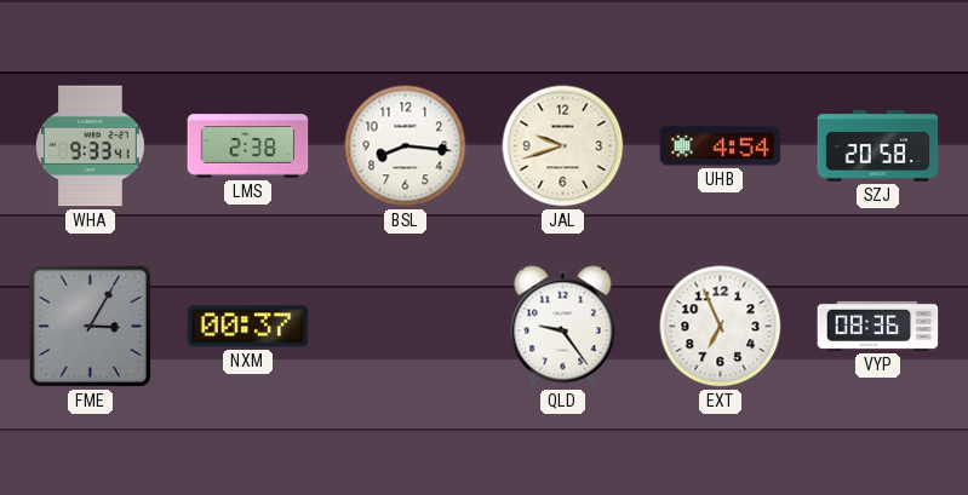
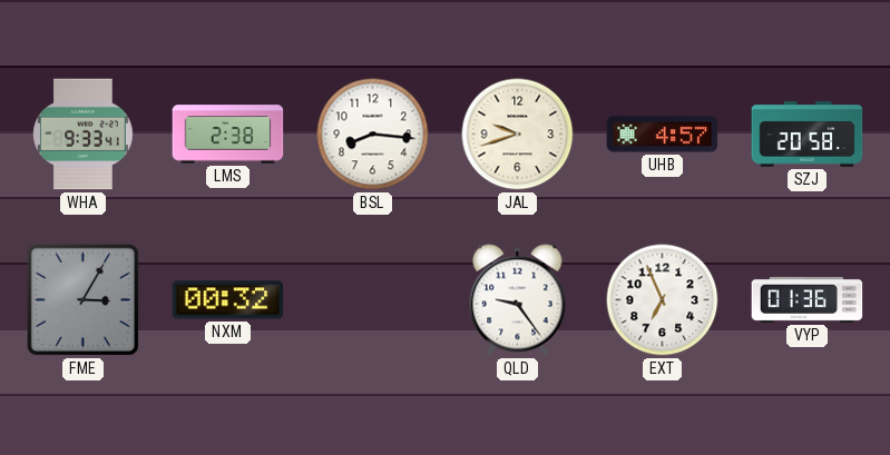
UHB: 4:54 -> 4:57 (663, 135)
NXM: 00:37 -> 00:32 (228, 300)
VYP: 08:36 -> 01:36 (808, 299)
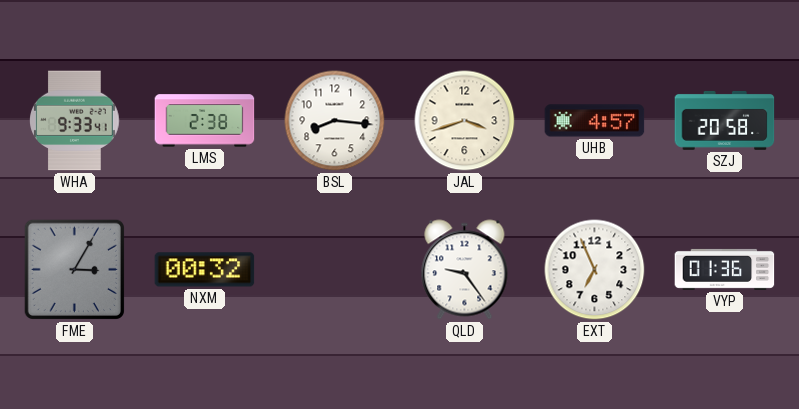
JAL: 9:42 -> 3:42 (465, 121)
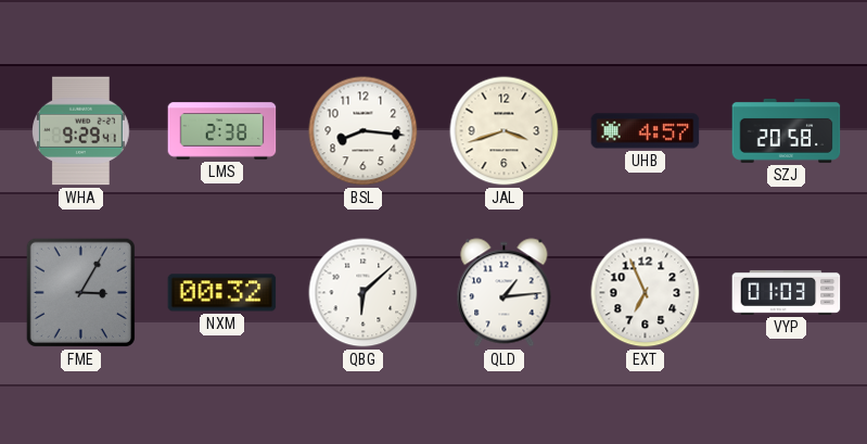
WHA: 9:33 -> 9:29 (81, 131)
QBG: none -> 6:08 (364, 293)
QLD: 9:24 -> 1:14 (505, 293)
VYP: 01:36 -> 01:03 (787, 292)
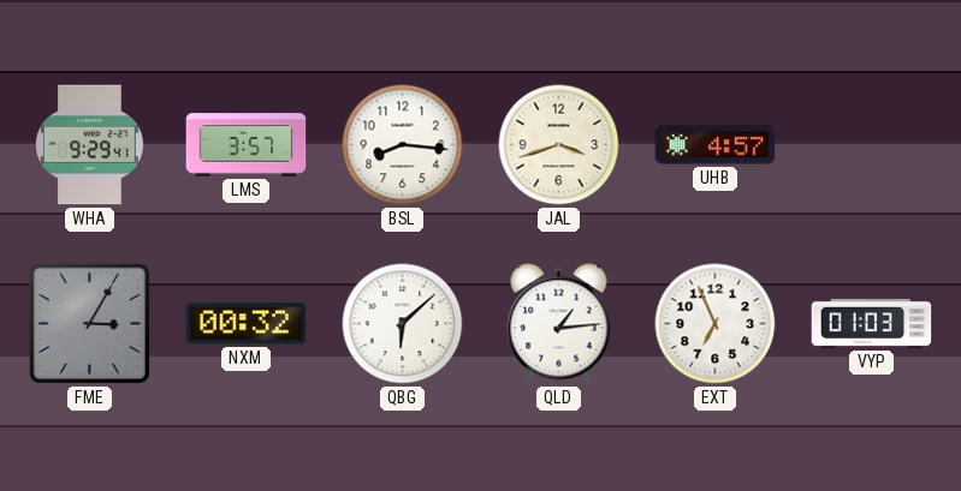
LMS: 2:38 -> 3:57 (247, 145)
SZJ: 20:58 -> none (787, 130)
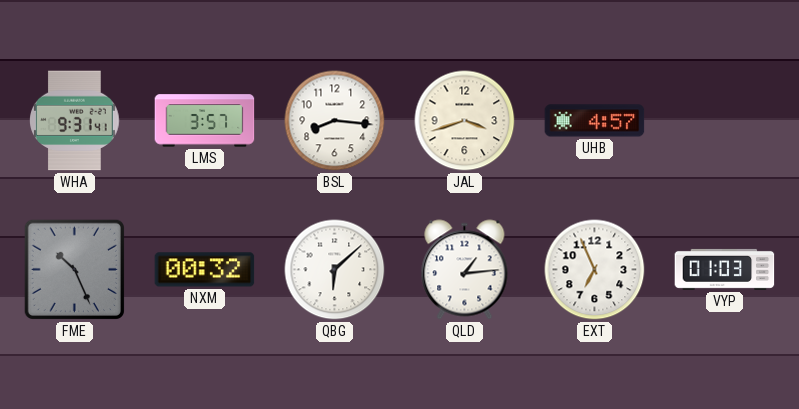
WHA: 9:29 -> 9:31 (75, 121)
FME: 3:05 -> 10:26 (74, 269)
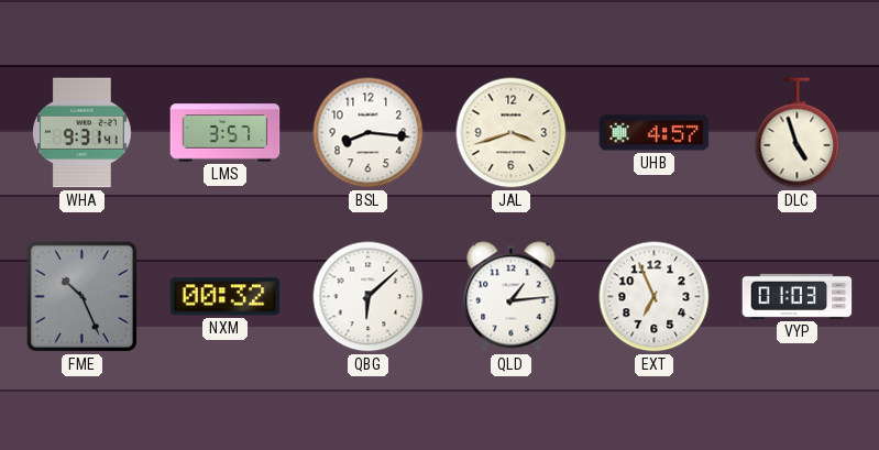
DLC: none -> 4:57 (798, 133)
